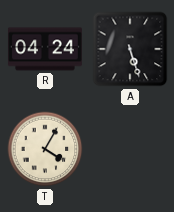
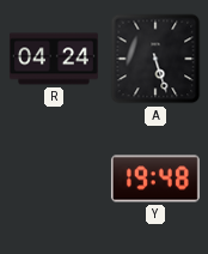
T: 4:05 -> none (45, 149)
Y: none -> 19:48 (155, 179)
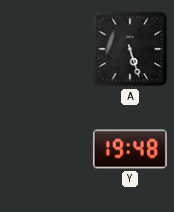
R: 04:24 -> none (54, 59)
